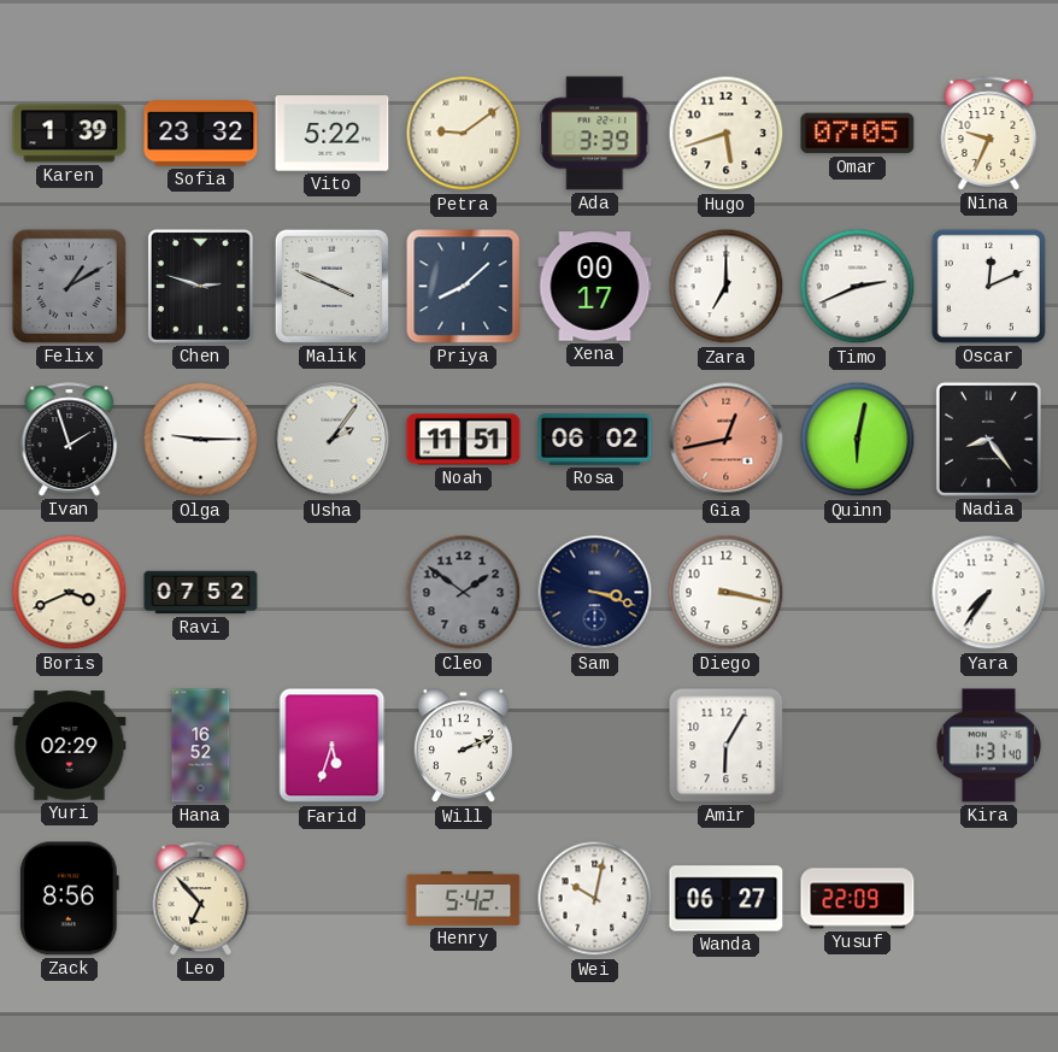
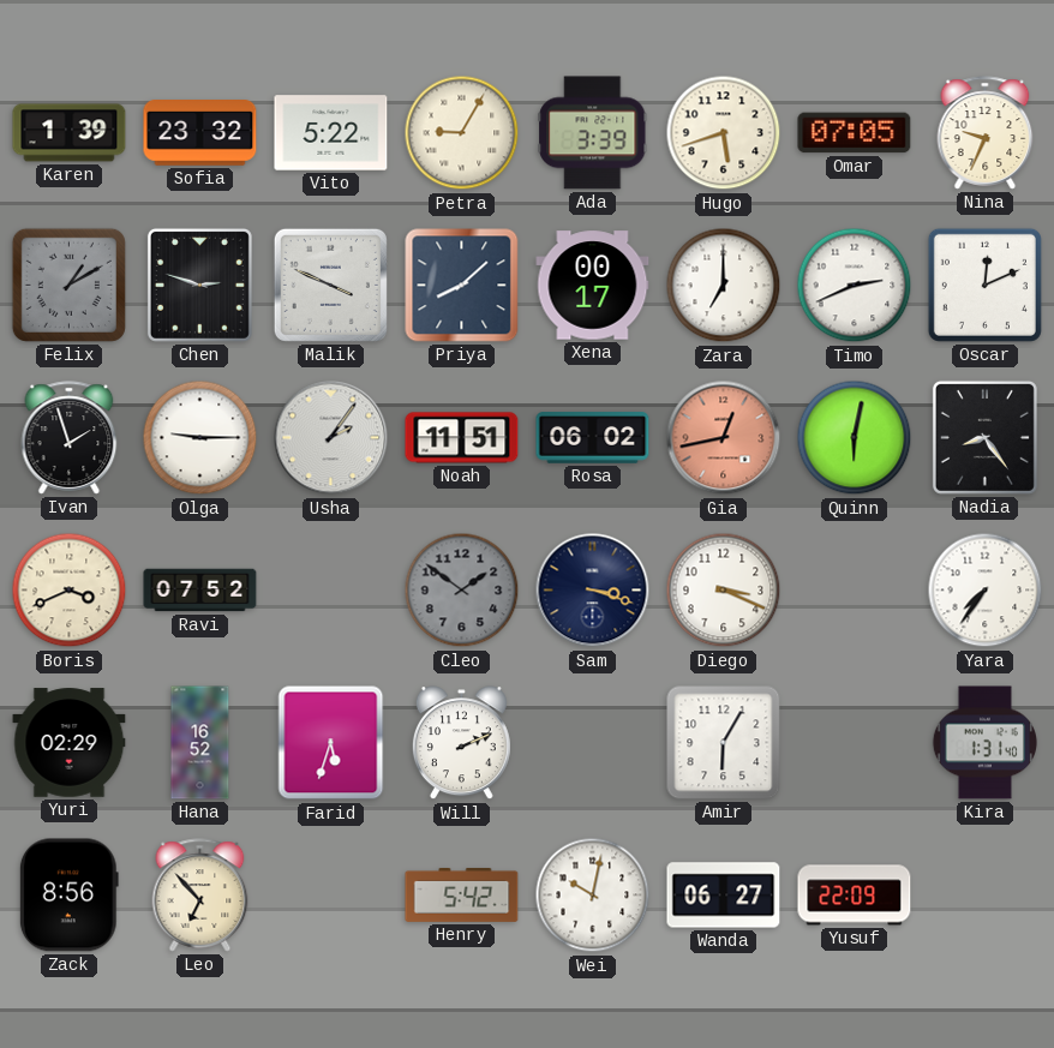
Petra: 9:09 -> 9:05 (462, 133)
Diego: 3:17 -> 3:19 (724, 591)
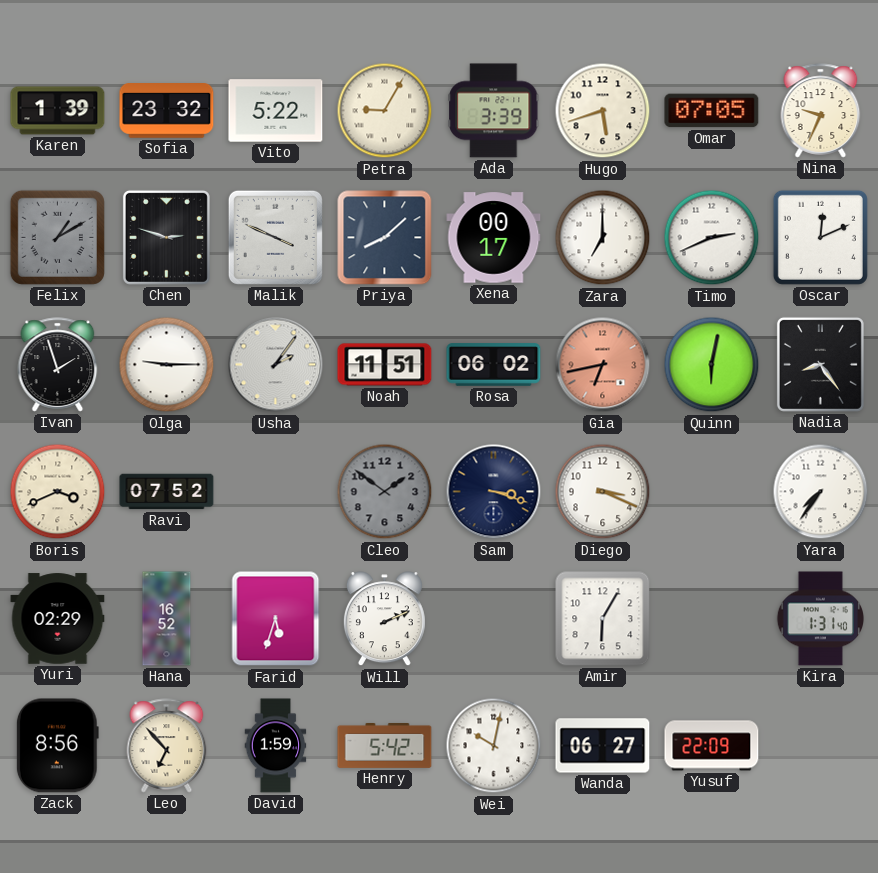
Gia: 12:43 -> 6:43 (603, 365)
David: none -> 1:59 (276, 746)
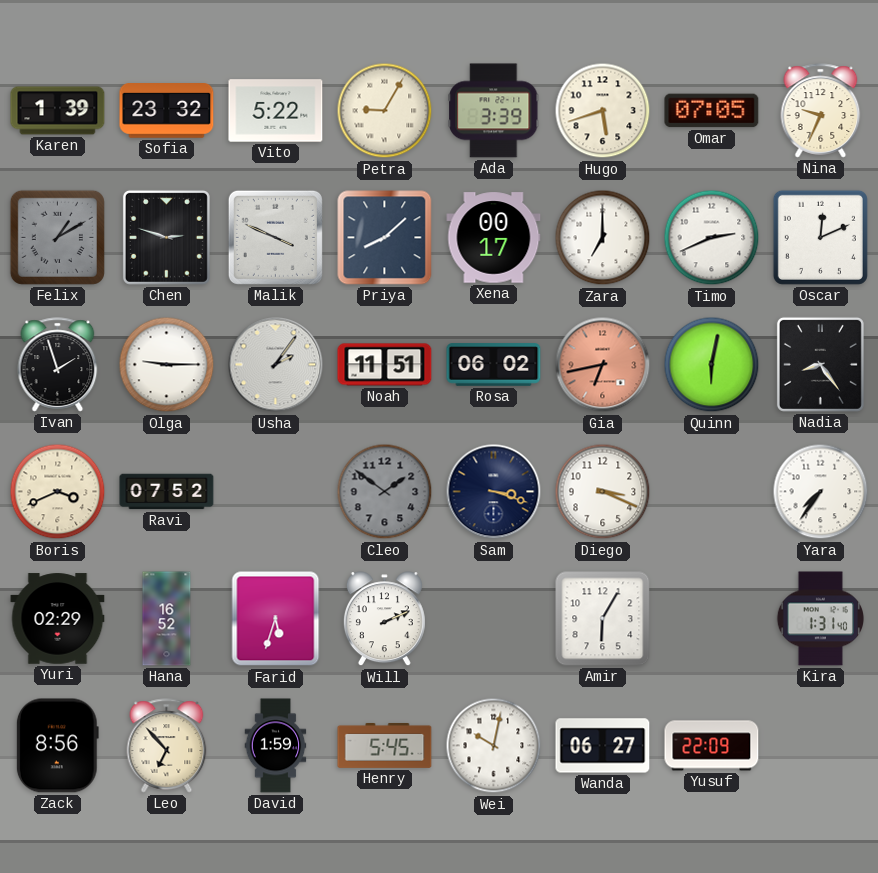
Henry: 5:42 -> 5:45 (385, 745)
